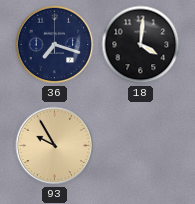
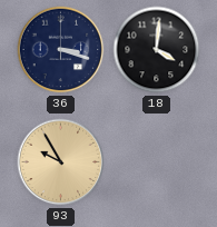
36: 7:18 -> 3:18 (61, 50)
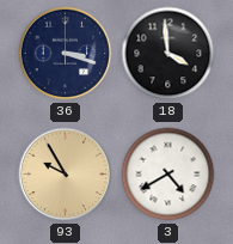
18: 4:01 -> 3:59 (168, 54)
3: none -> 4:40 (168, 175)
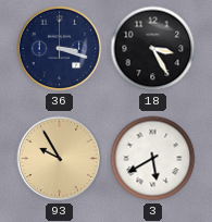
18: 3:59 -> 3:25 (153, 49)
3: 4:40 -> 5:40 (153, 159)
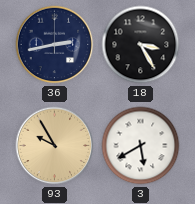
36: 3:18 -> 2:43 (55, 45)
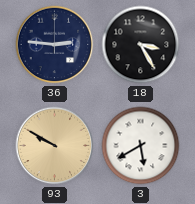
36: 2:43 -> 2:46 (55, 45)
93: 9:55 -> 9:50 (55, 146)
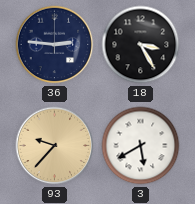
93: 9:50 -> 9:37 (55, 146)
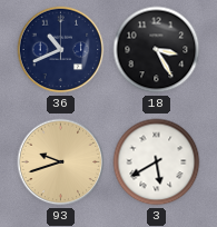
36: 2:46 -> 10:41 (61, 50)
93: 9:37 -> 9:42 (61, 162)
